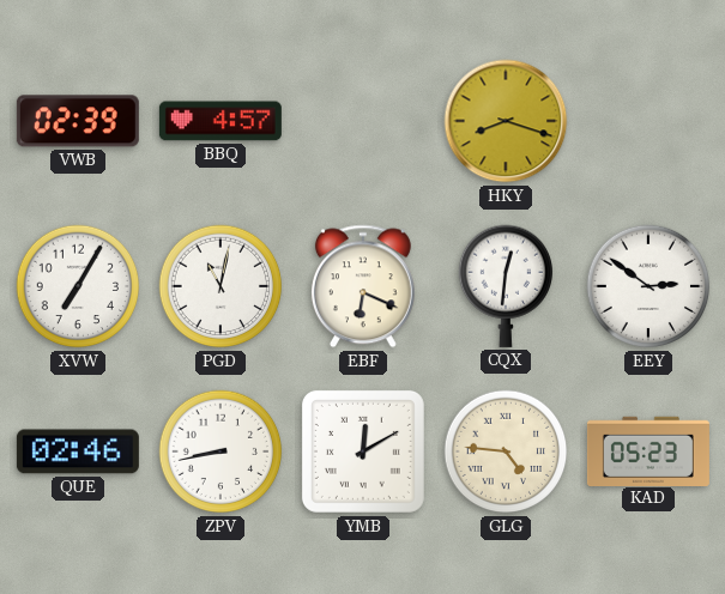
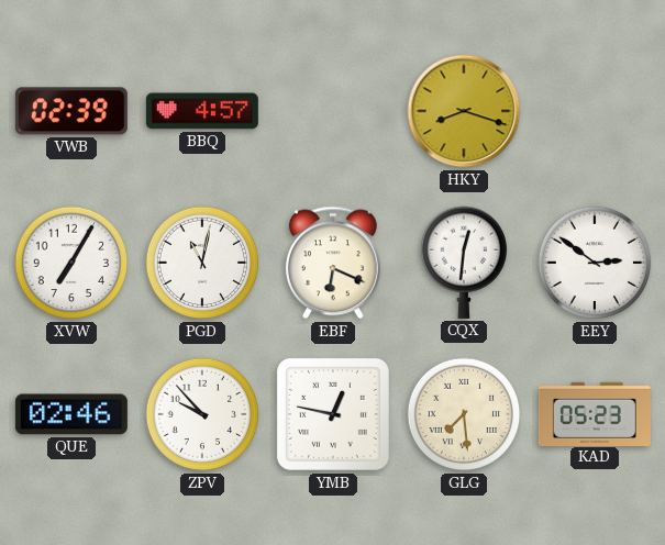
ZPV: 8:43 -> 9:53 (202, 414)
YMB: 12:10 -> 12:47 (333, 414)
GLG: 4:46 -> 7:29 (464, 414)
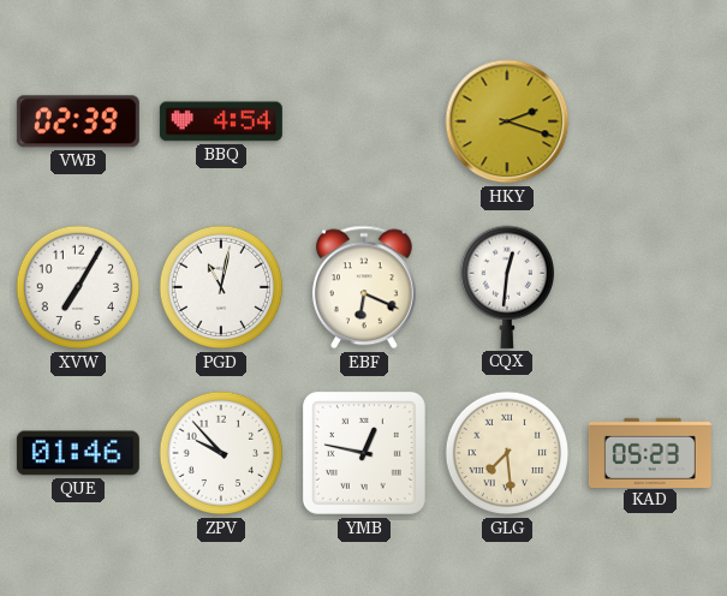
BBQ: 4:57 -> 4:54 (221, 121)
HKY: 8:18 -> 2:18 (507, 121)
EEY: 2:51 -> none (595, 263)
QUE: 02:46 -> 01:46 (78, 453)
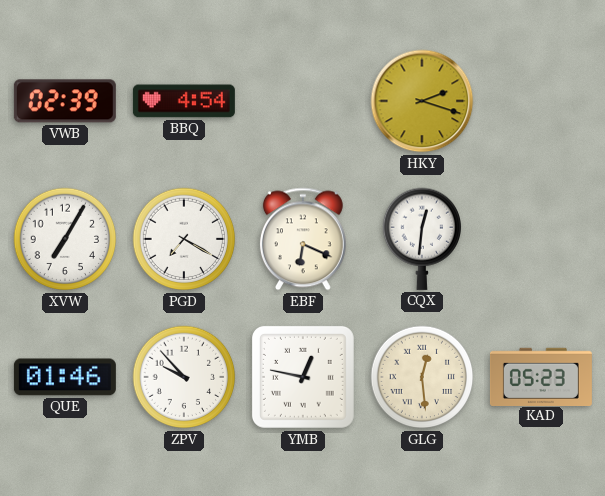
PGD: 11:02 -> 7:20 (184, 239)
GLG: 7:29 -> 12:29 (422, 377)
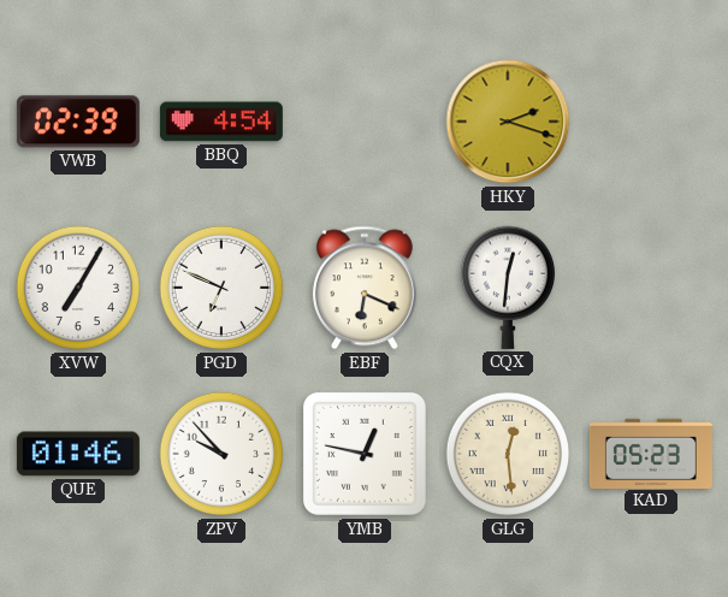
PGD: 7:20 -> 6:49 (221, 288)
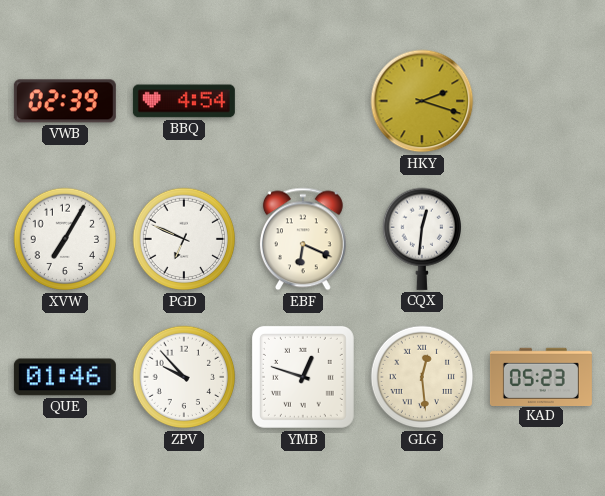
YMB: 12:47 -> 12:48 (303, 377)
